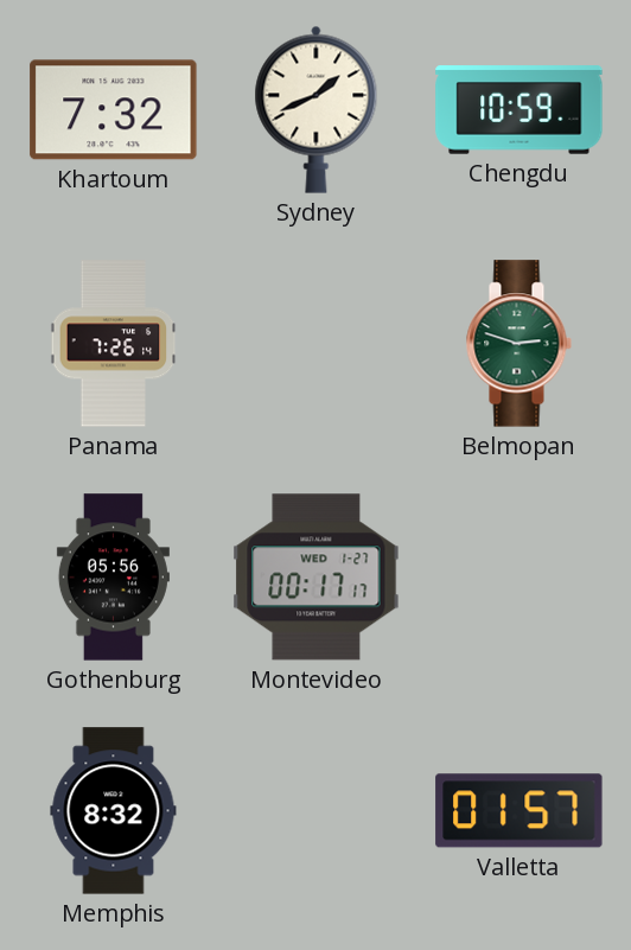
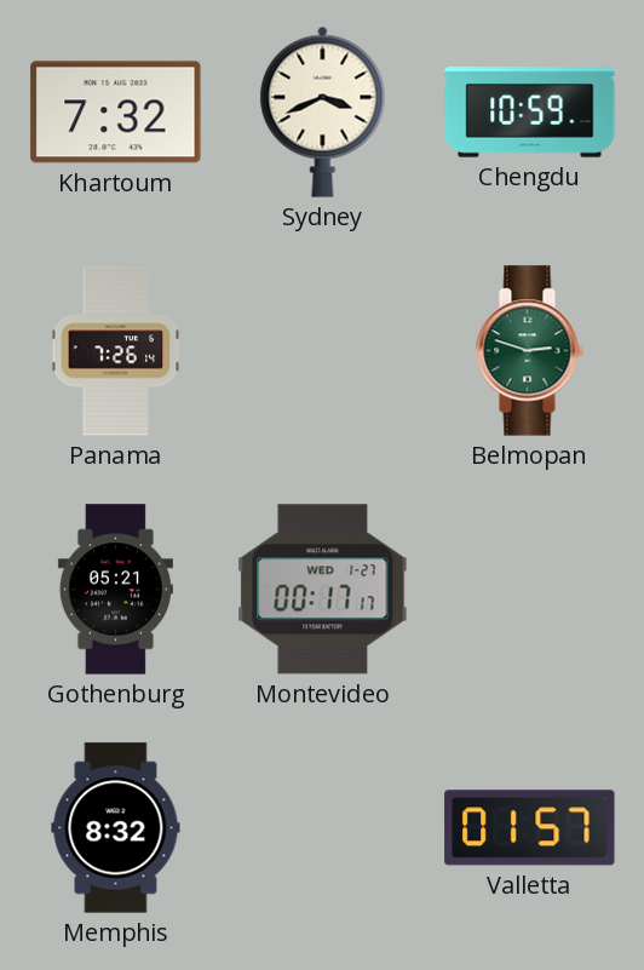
Sydney: 1:41 -> 3:41 (323, 111)
Gothenburg: 05:56 -> 05:21 (115, 590)
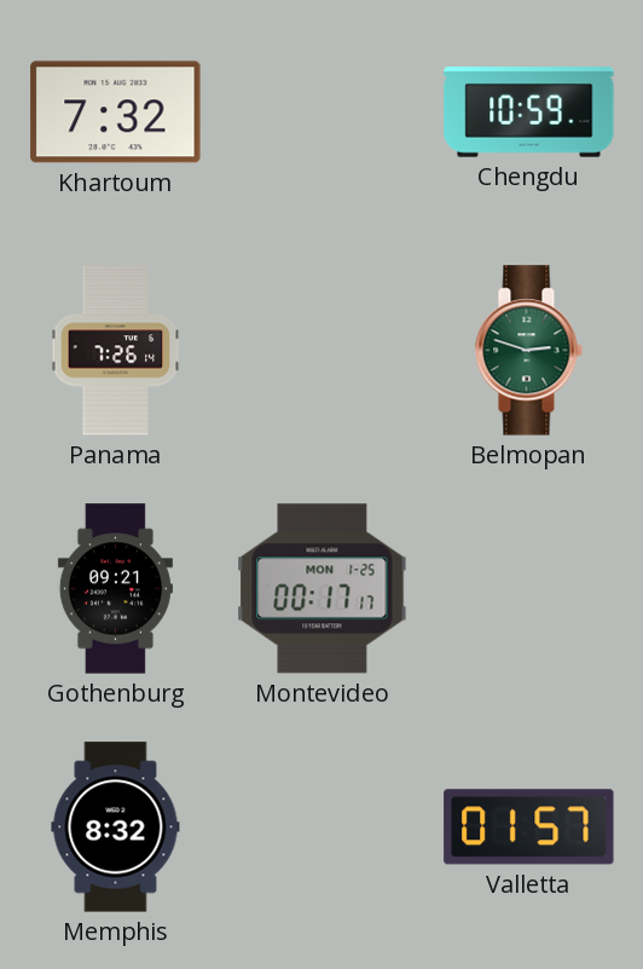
Sydney: 3:41 -> none (323, 111)
Gothenburg: 05:21 -> 09:21 (115, 589)
Montevideo date: WED 1-27 -> MON 1-25 (323, 589)
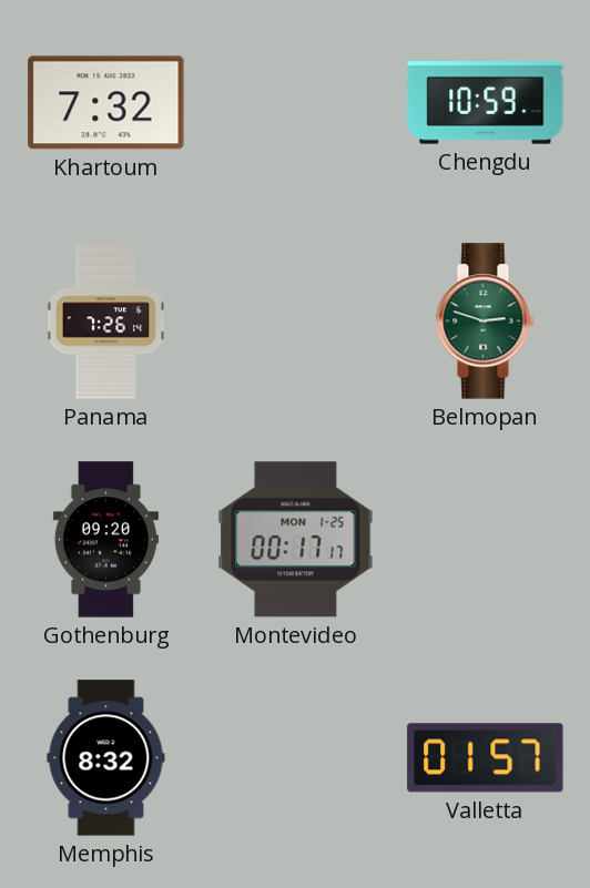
Gothenburg: 09:21 -> 09:20 (105, 540)
